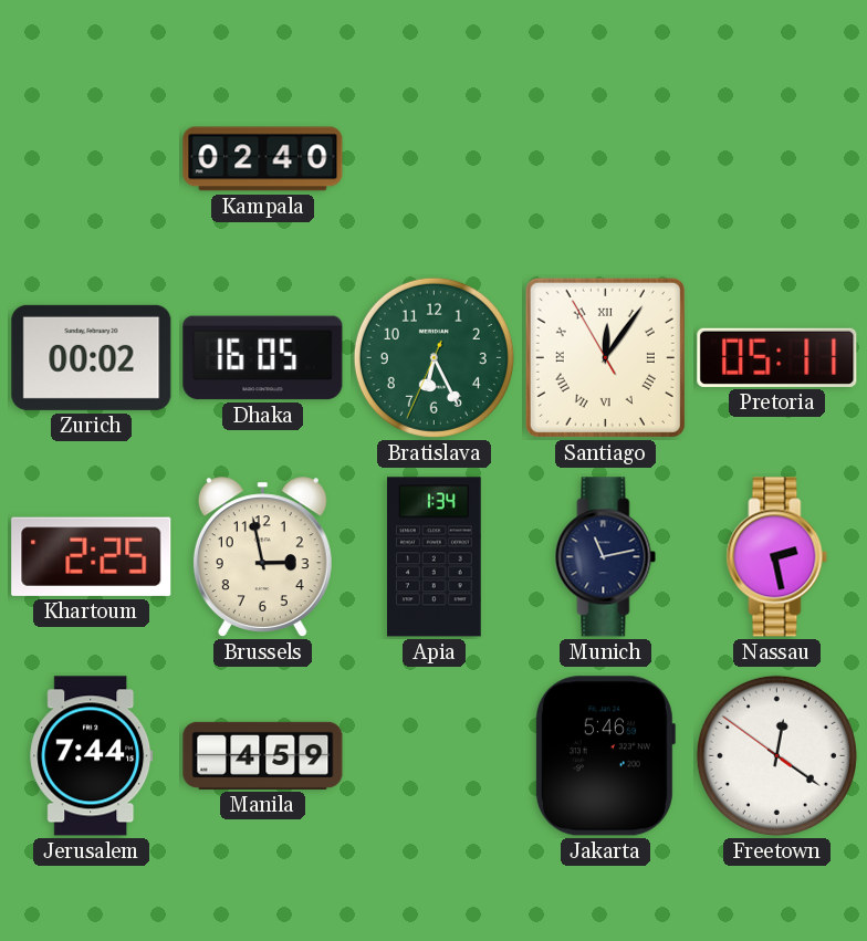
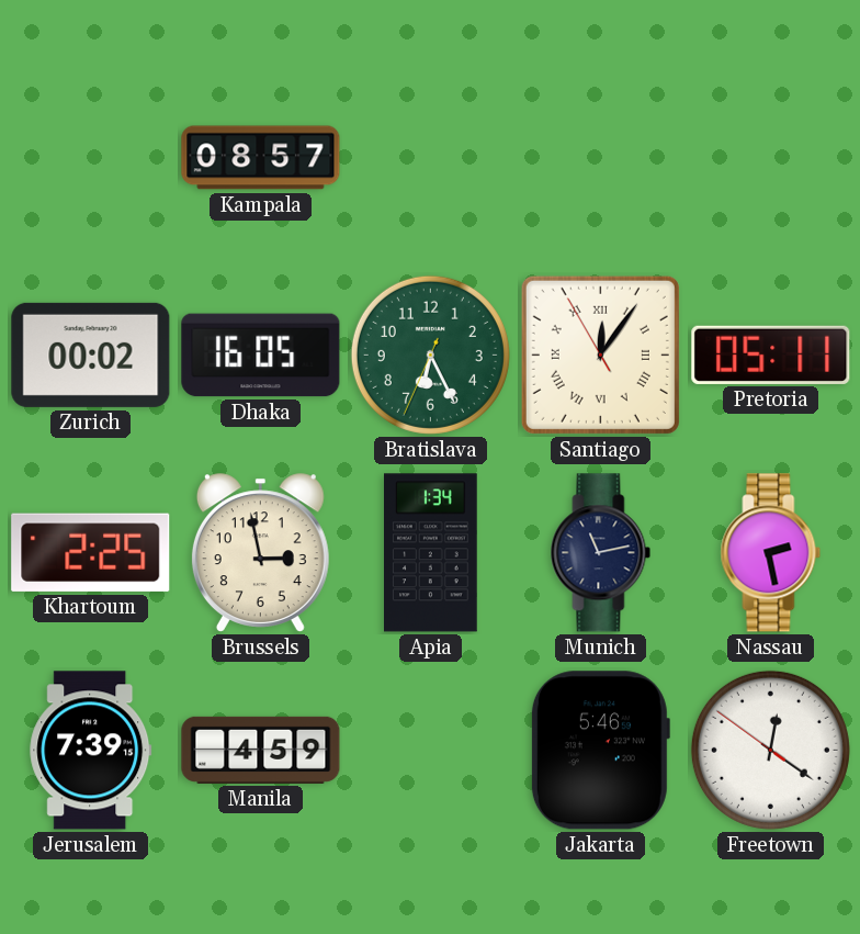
Kampala: 02:40 -> 08:57 (261, 158)
Jerusalem: 7:44 -> 7:39 (91, 751)
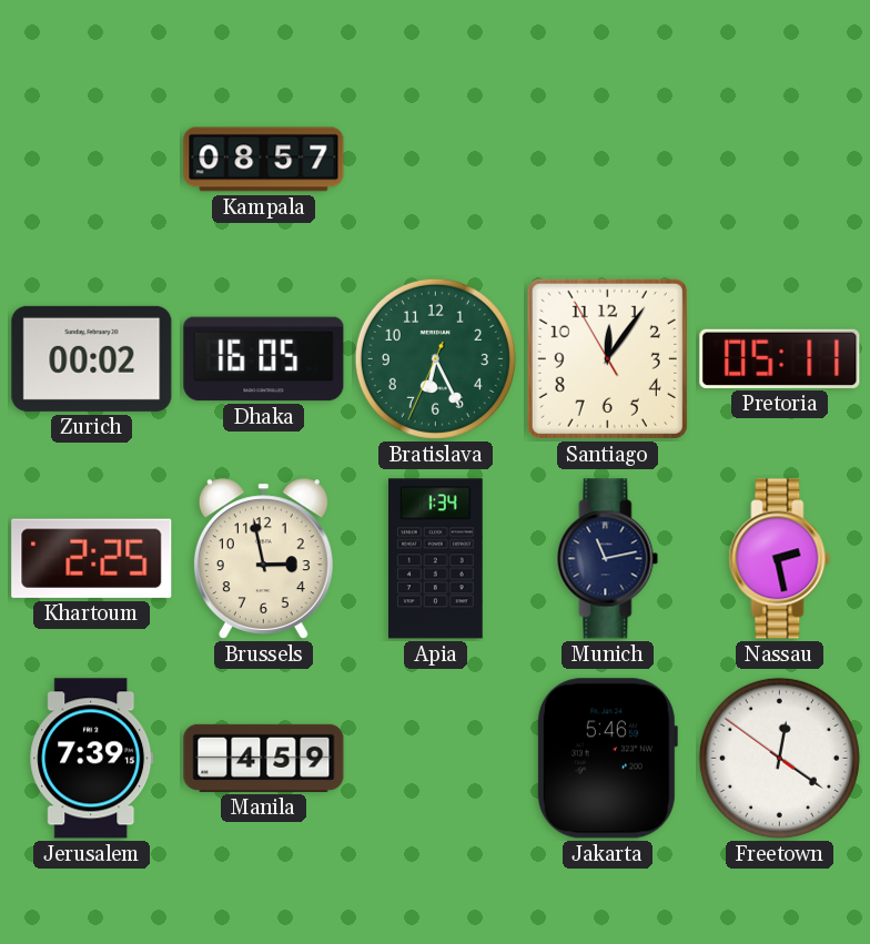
Santiago numerals: Roman -> Arabic (607, 358)
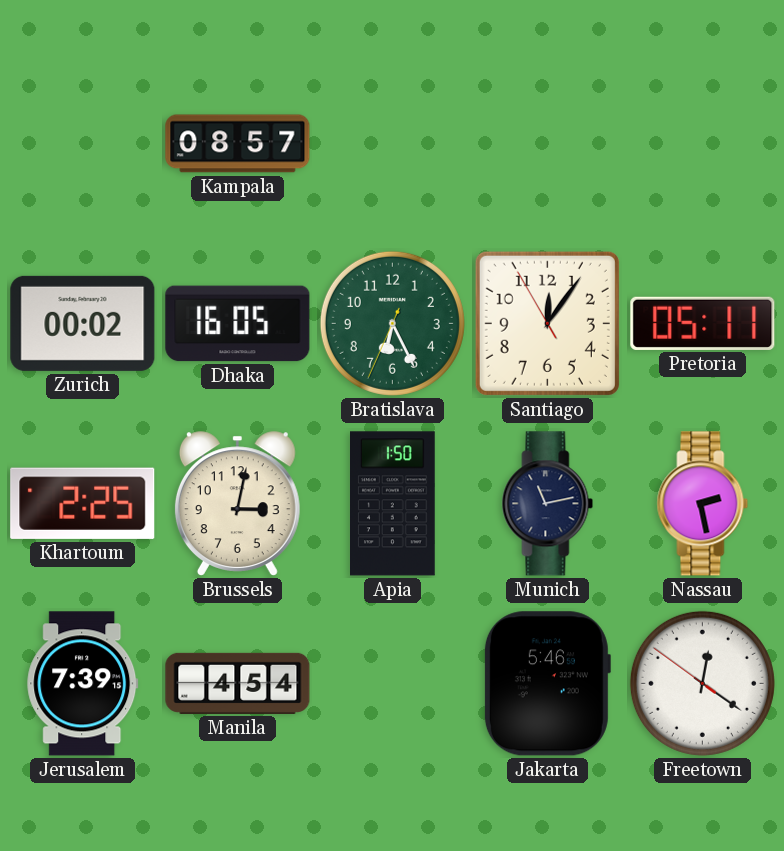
Brussels: 2:58 -> 3:02 (237, 504)
Apia: 1:34 -> 1:50 (393, 504)
Manila: 4:59 -> 4:54 (238, 683)
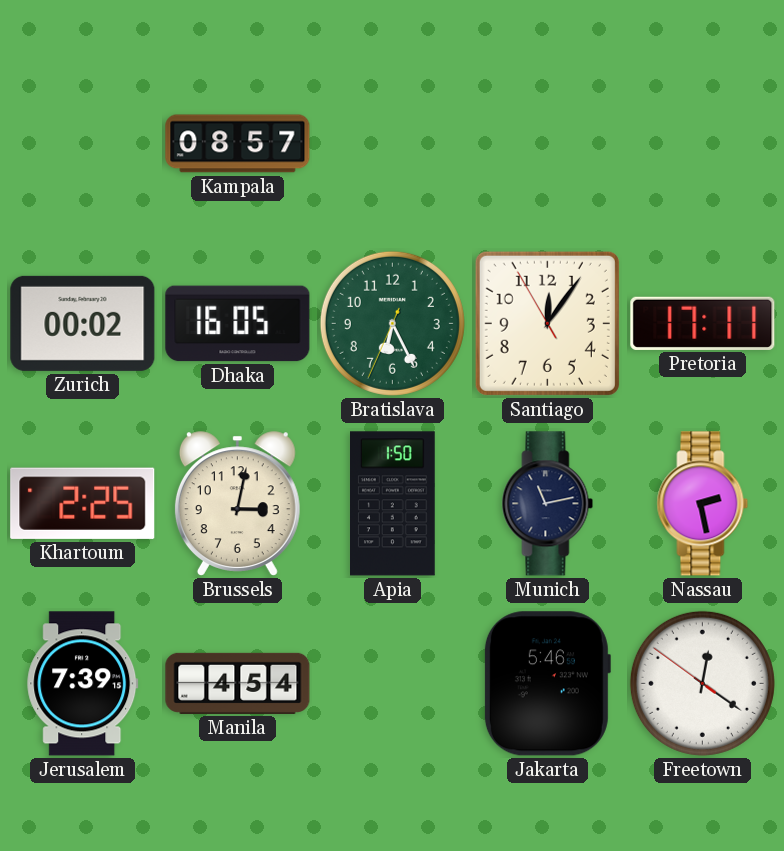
Pretoria: 05:11 -> 17:11 (703, 323)
